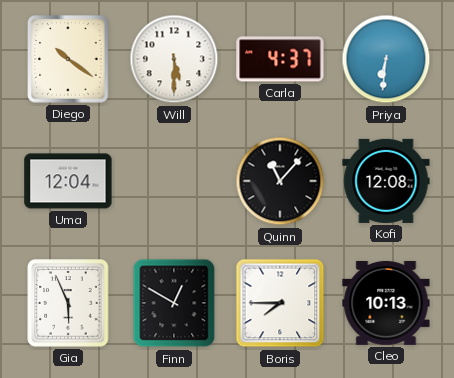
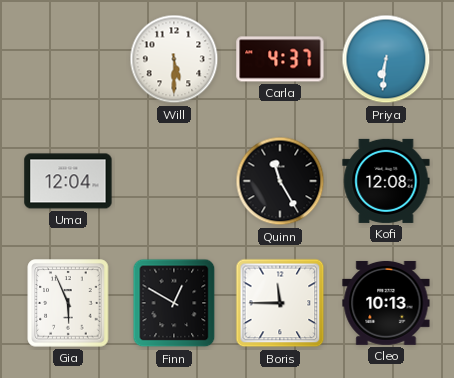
Diego: 10:21 -> none (68, 59)
Quinn: 11:07 -> 11:25 (280, 181)
Boris: 7:45 -> 11:45 (280, 303)
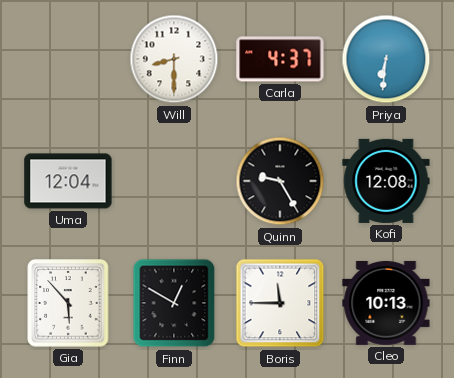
Will: 5:30 -> 8:30 (174, 59)
Quinn: 11:25 -> 9:25 (280, 181)
Gia: 5:56 -> 5:53 (68, 303)
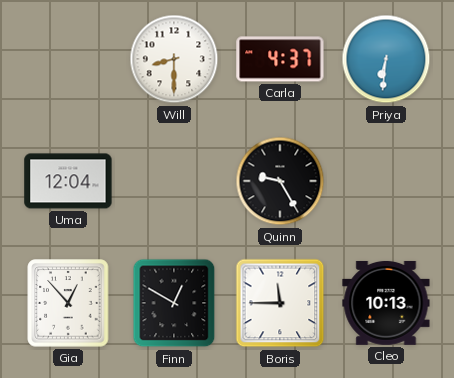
Kofi: 12:08 -> none (386, 181)
Gia: 5:53 -> 12:53 (68, 303)
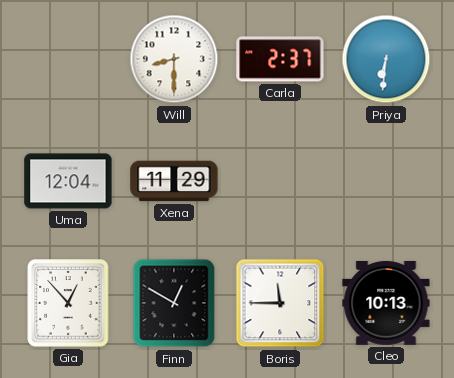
Carla: 4:37 -> 2:37 (280, 59)
Xena: none -> 11:29 (174, 181)
Quinn: 9:25 -> none (280, 181)
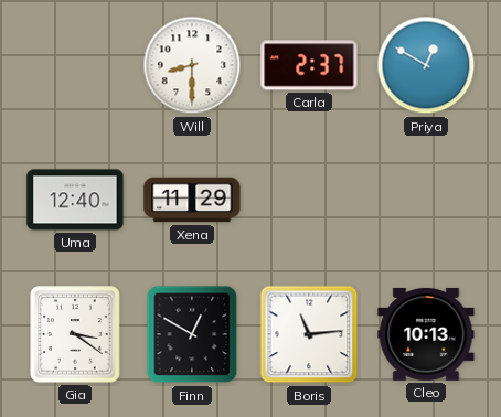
Priya: 6:31 -> 12:50 (426, 65)
Uma: 12:04 -> 12:40 (75, 200)
Gia: 12:53 -> 3:21 (75, 334)
Boris: 11:45 -> 11:14 (309, 334)
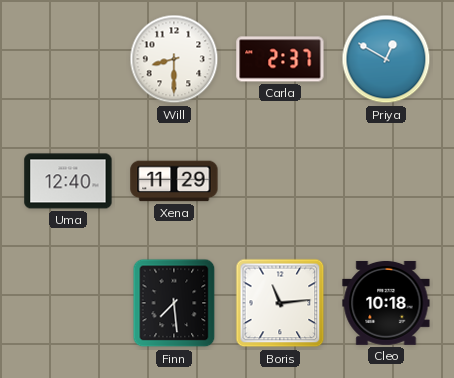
Gia: 3:21 -> none (75, 334)
Finn: 12:50 -> 7:29 (174, 303)
Cleo: 10:13 -> 10:18 (386, 303)
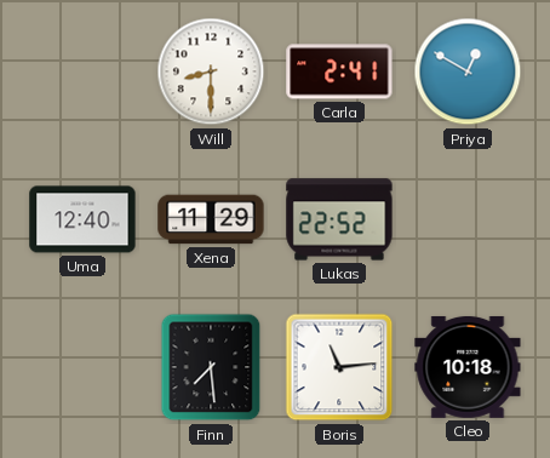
Carla: 2:37 -> 2:41 (339, 71)
Lukas: none -> 22:52 (339, 219)
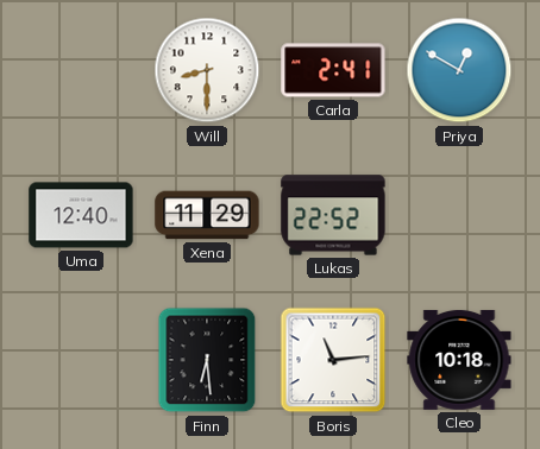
Finn: 7:29 -> 6:29 (207, 360)
